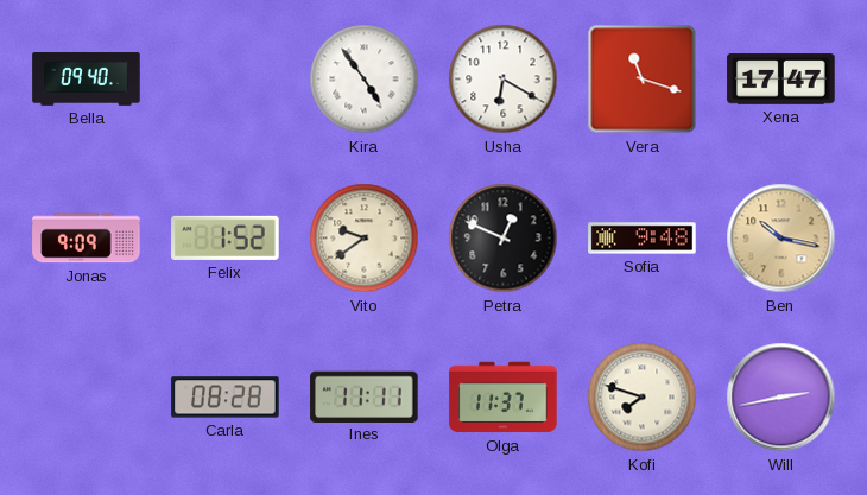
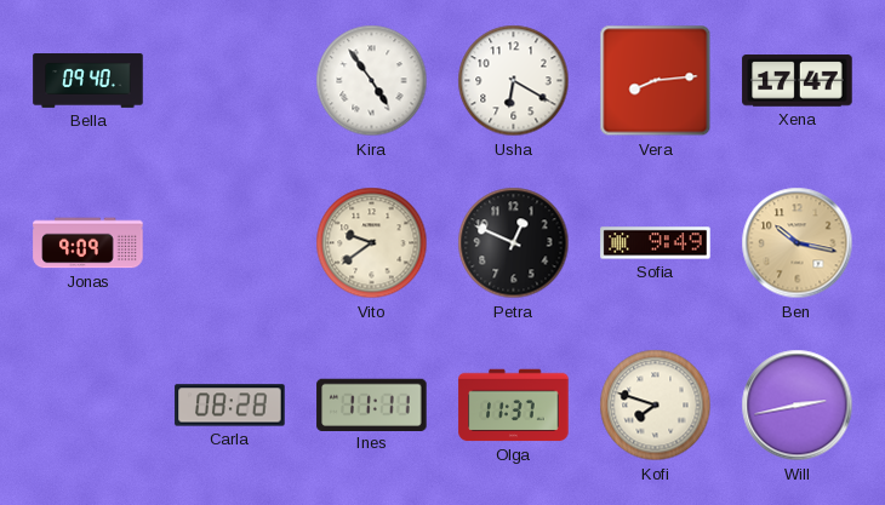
Vera: 11:18 -> 8:14 (656, 81)
Felix: 1:52 -> none (226, 237)
Sofia: 9:48 -> 9:49 (656, 243)
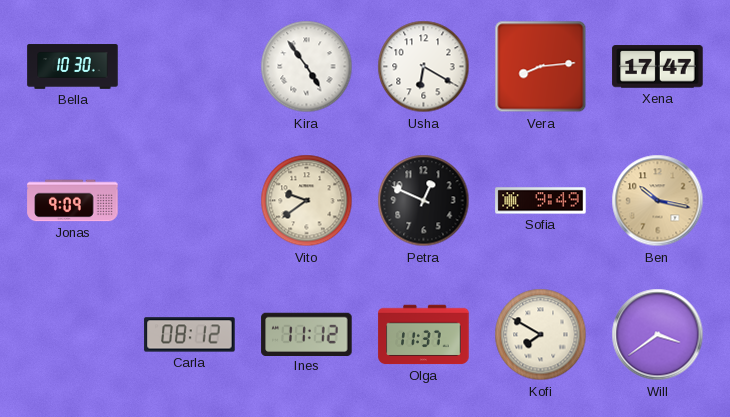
Bella: 09:40 -> 10:30 (73, 67)
Carla: 08:28 -> 08:12 (190, 335)
Ines: 11:11 -> 11:12 (307, 334)
Kofi: 7:48 -> 7:50 (541, 335)
Will: 2:43 -> 3:39 (658, 335)
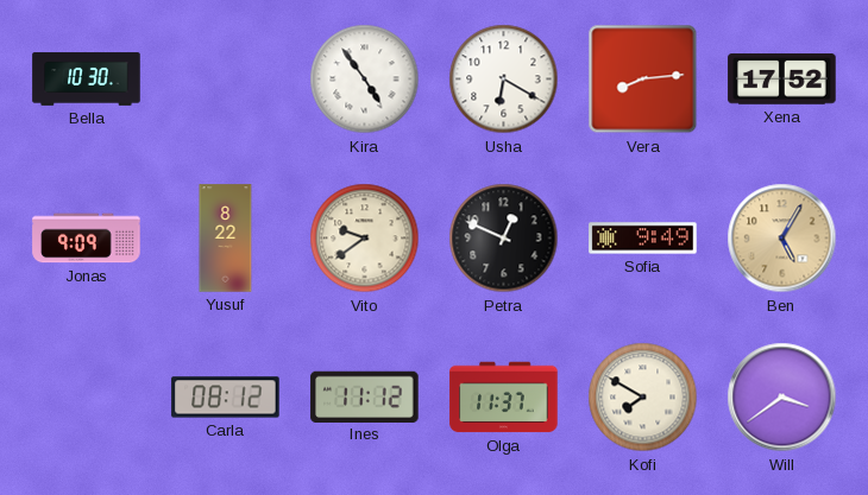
Xena: 17:47 -> 17:52 (782, 80)
Yusuf: none -> 8:22 (226, 239)
Ben: 10:17 -> 5:05 (782, 239)
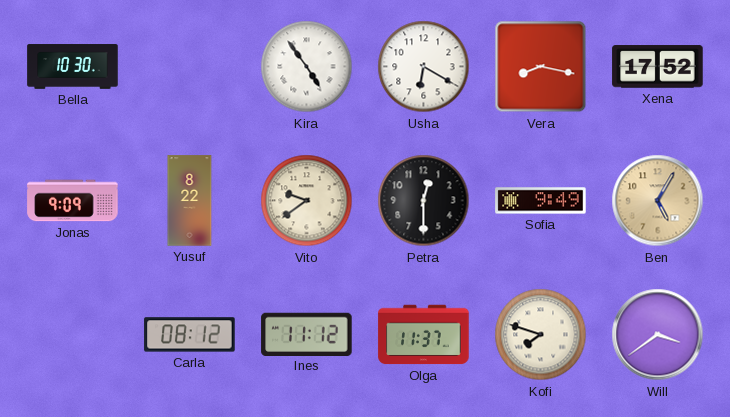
Vera: 8:14 -> 8:17 (541, 67)
Petra: 12:49 -> 12:30 (424, 201)
Kofi: 7:50 -> 7:48 (541, 335)
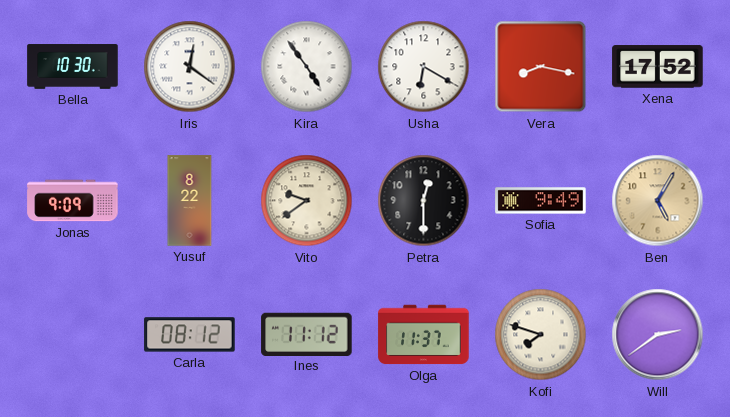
Iris: none -> 12:21 (190, 67)
Will: 3:39 -> 2:39 (658, 335)
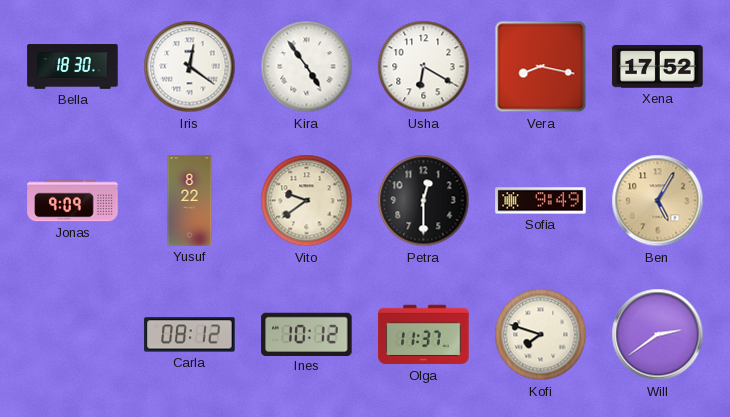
Bella: 10:30 -> 18:30 (73, 67)
Ines: 11:12 -> 10:12 (307, 334)
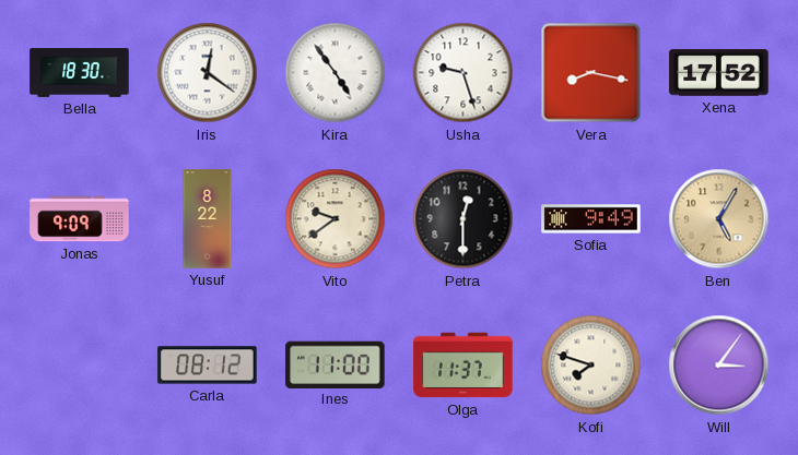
Usha: 6:20 -> 9:27 (463, 73)
Ines: 10:12 -> 11:00 (336, 364)
Will: 2:39 -> 3:06 (719, 366)
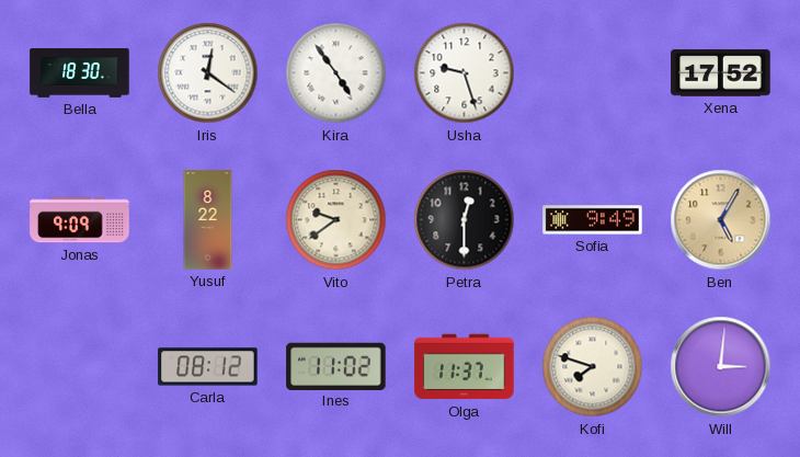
Vera: 8:17 -> none (591, 73)
Ines: 11:00 -> 11:02 (336, 366)
Will: 3:06 -> 3:01 (721, 367)
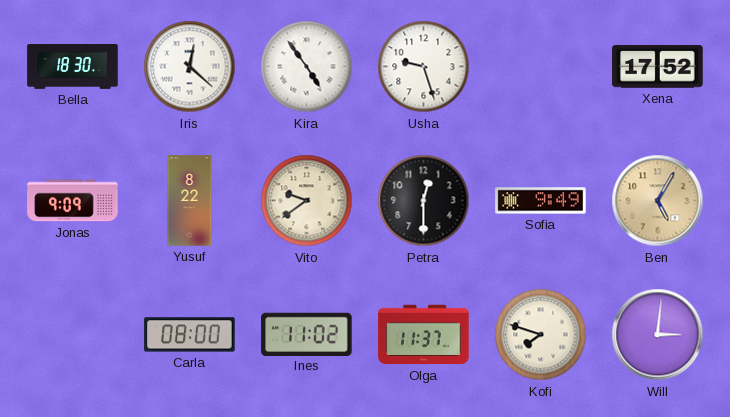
Iris: 12:21 -> 12:22 (190, 67)
Carla: 08:12 -> 08:00 (190, 335)
